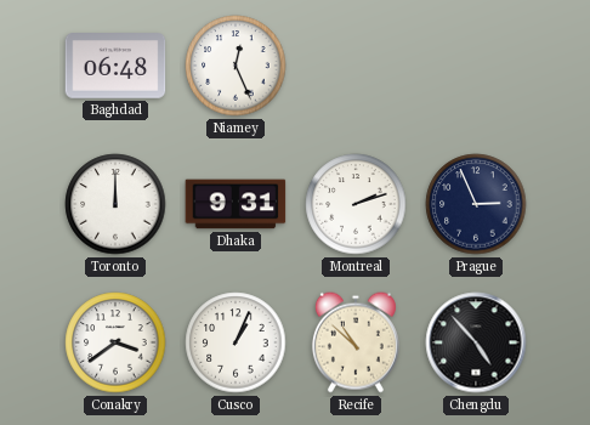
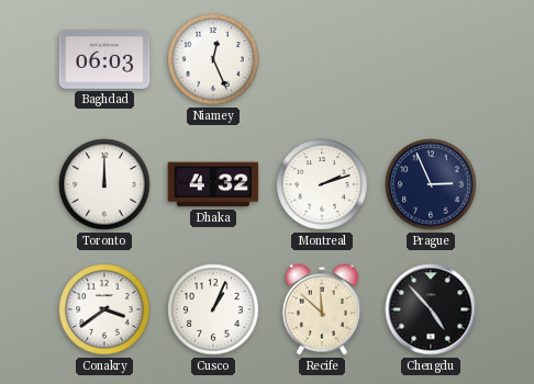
Baghdad: 06:48 -> 06:03 (104, 59)
Dhaka: 9:31 -> 4:32 (213, 184)
Recife: 10:52 -> 11:52 (322, 309)
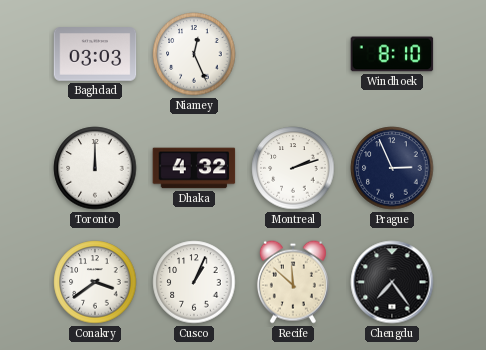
Baghdad: 06:03 -> 03:03 (95, 54)
Windhoek: none -> 8:10 (392, 54)
Chengdu: 4:53 -> 7:24 (392, 282)
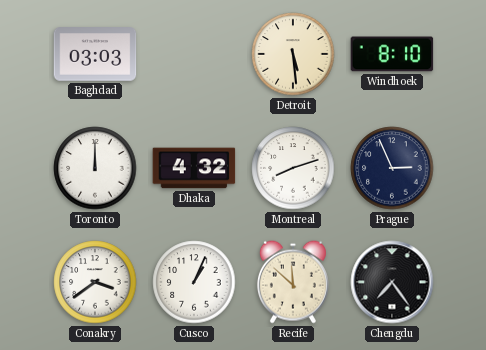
Niamey: 12:26 -> none (194, 54)
Detroit: none -> 5:29 (293, 54)
Montreal: 2:12 -> 8:12 (293, 168)
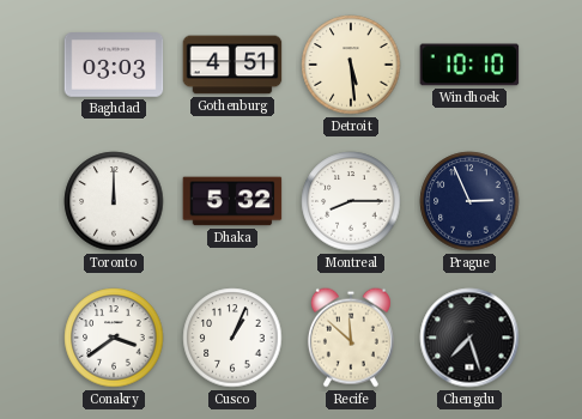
Gothenburg: none -> 4:51 (232, 65)
Windhoek: 8:10 -> 10:10 (469, 65)
Dhaka: 4:32 -> 5:32 (232, 201)
Montreal: 8:12 -> 8:15 (351, 201)
Chengdu: 7:24 -> 7:27 (469, 338)
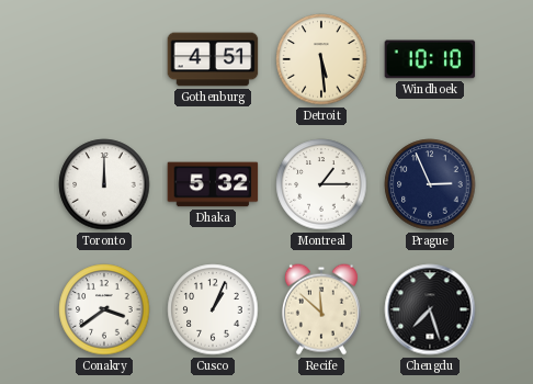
Baghdad: 03:03 -> none (114, 65)
Montreal: 8:15 -> 1:15 (321, 184)
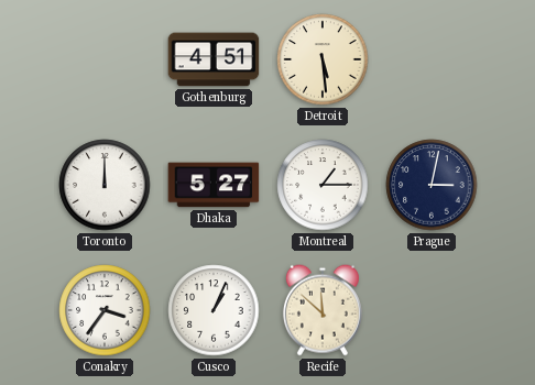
Windhoek: 10:10 -> none (430, 59)
Dhaka: 5:32 -> 5:27 (214, 185)
Prague: 2:56 -> 3:02 (432, 185)
Conakry: 3:39 -> 3:36 (105, 310)
Chengdu: 7:27 -> none (430, 309)
